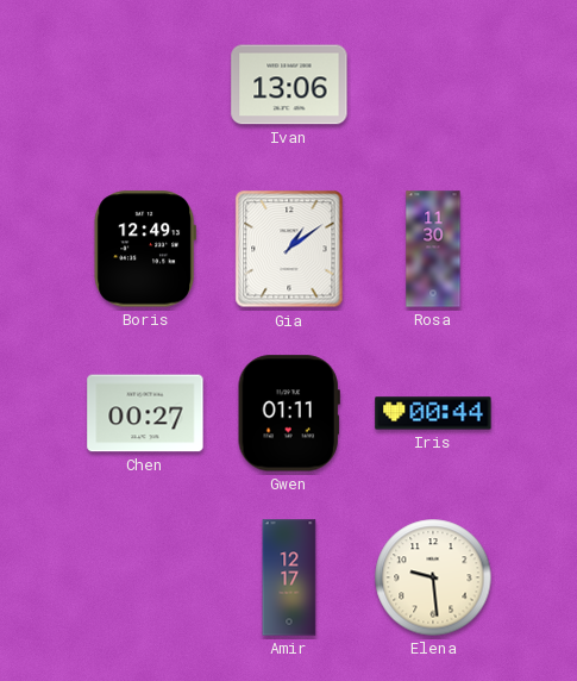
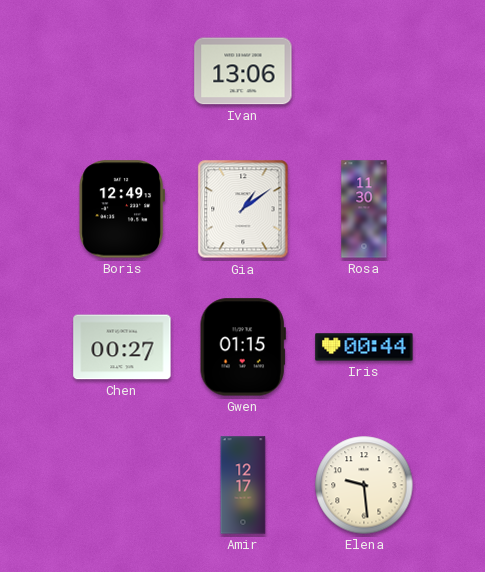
Gwen: 01:11 -> 01:15 (243, 347)
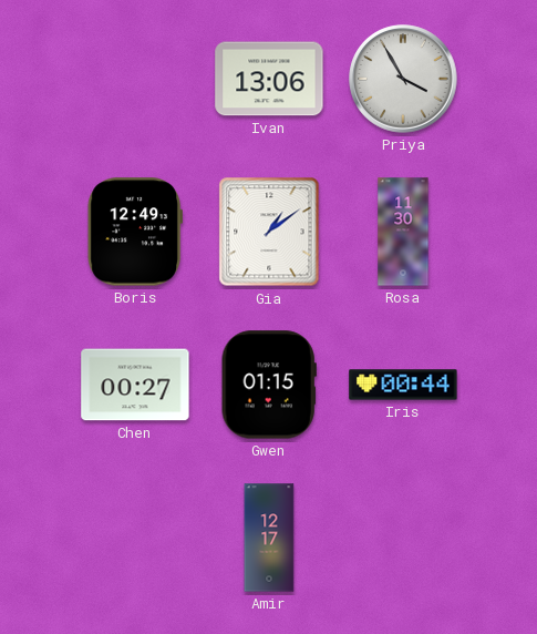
Priya: none -> 3:55 (403, 79)
Elena: 9:29 -> none (364, 485)
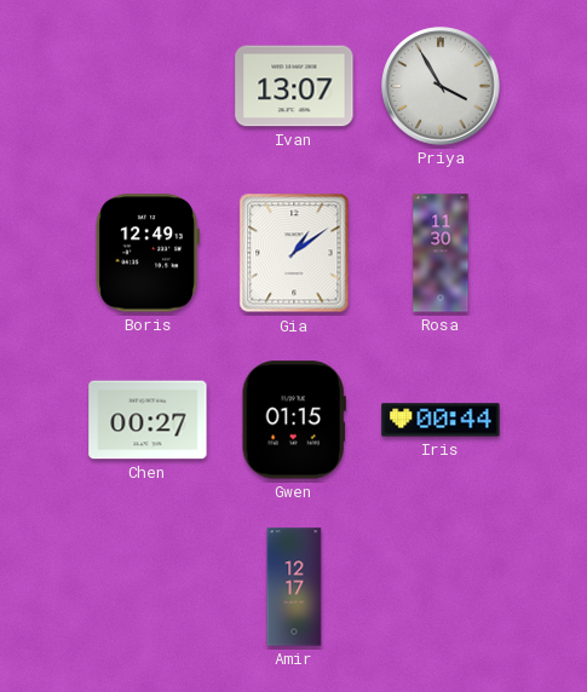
Ivan: 13:06 -> 13:07 (294, 86)
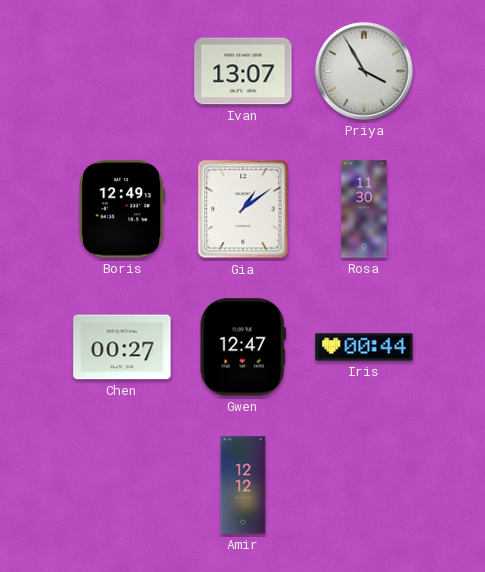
Gwen: 01:15 -> 12:47 (243, 347)
Amir: 12:17 -> 12:12 (243, 485)
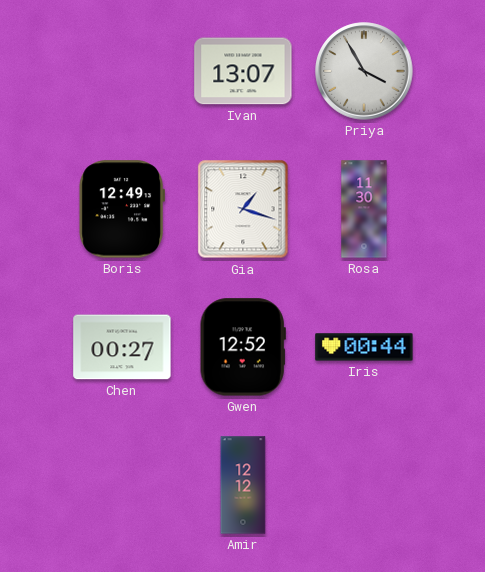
Gia: 1:09 -> 1:18 (243, 209)
Gwen: 12:47 -> 12:52 (243, 347)
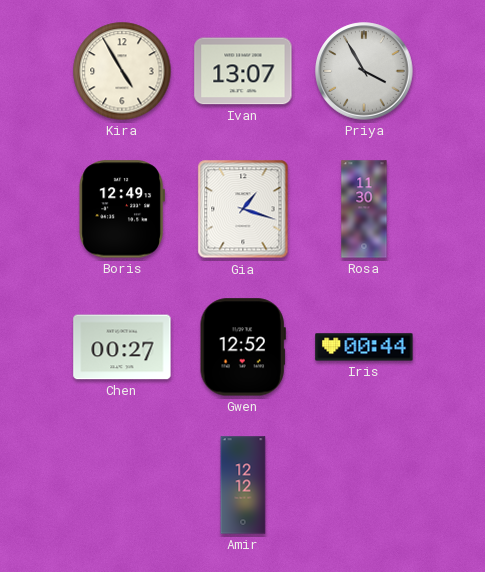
Kira: none -> 4:55 (122, 71)
